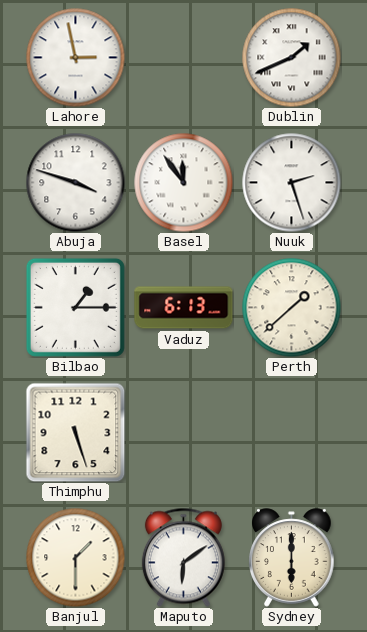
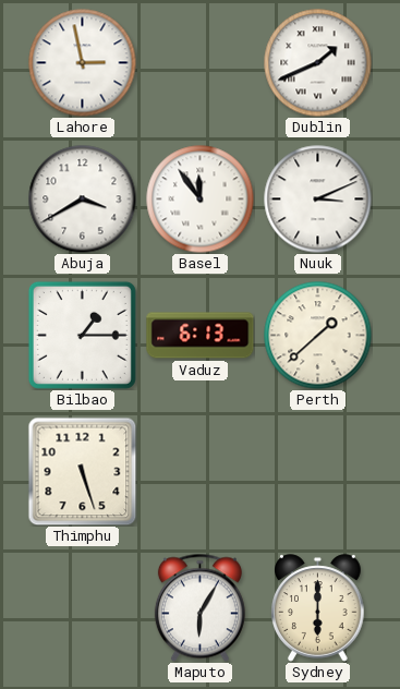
Abuja: 3:48 -> 3:40 (83, 200)
Nuuk: 2:27 -> 3:11 (318, 200)
Banjul: 1:30 -> none (76, 558)
Maputo: 6:09 -> 6:05 (199, 607)
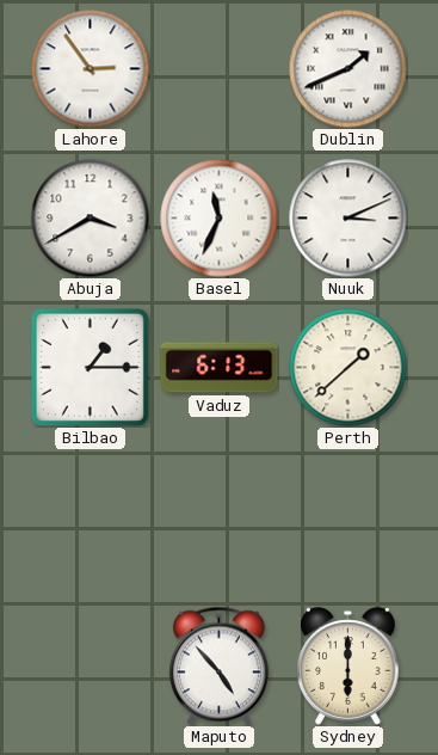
Lahore: 2:58 -> 2:54 (91, 69)
Basel: 11:54 -> 11:34 (220, 219)
Thimphu: 5:27 -> none (82, 471)
Maputo: 6:05 -> 4:53 (218, 665)
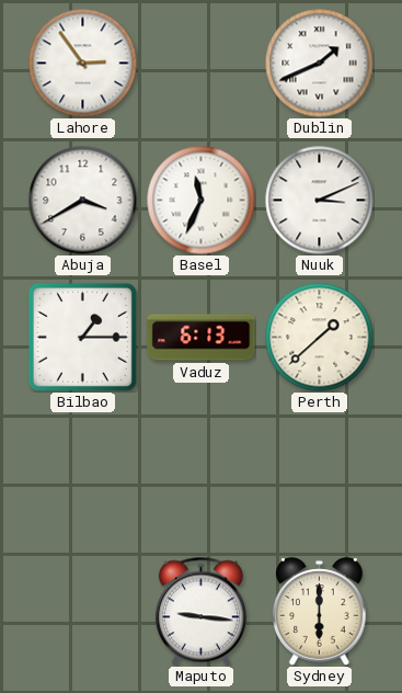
Maputo: 4:53 -> 9:16 (200, 611)
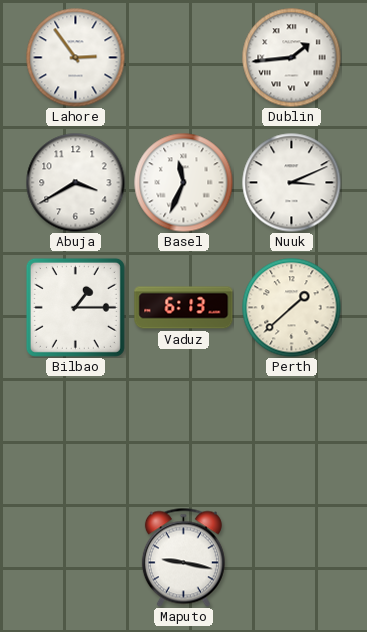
Dublin: 1:41 -> 1:44 (292, 58)
Maputo: 9:16 -> 9:17 (183, 557)
Sydney: 6:00 -> none (320, 612)
